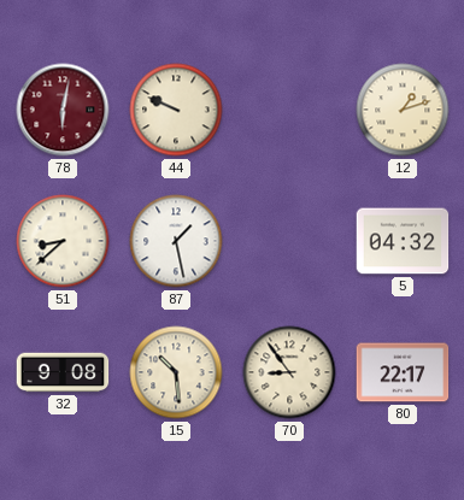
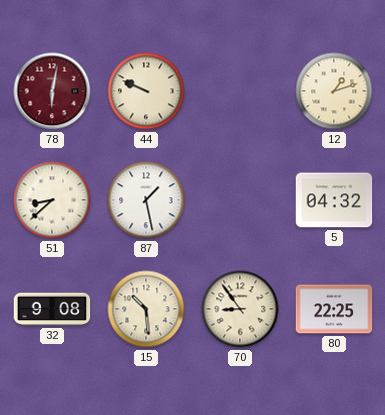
80: 22:17 -> 22:25 (334, 309)
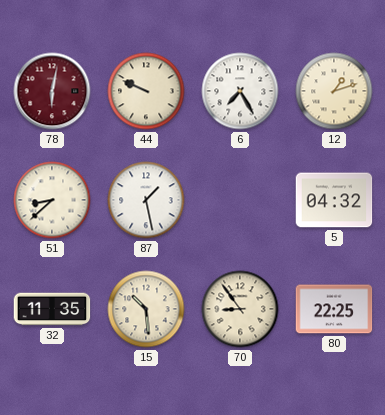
6: none -> 7:25 (240, 91)
32: 9:08 -> 11:35 (52, 309)
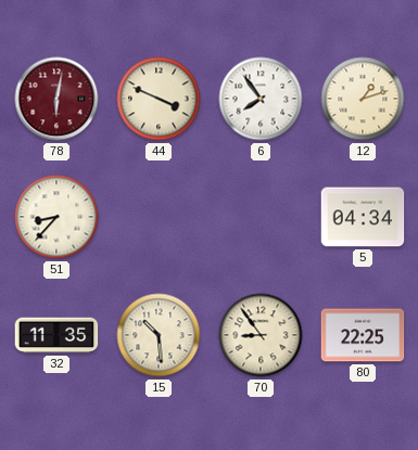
44: 9:49 -> 3:49 (159, 99)
6: 7:25 -> 7:54 (261, 99)
51: 8:38 -> 8:37 (56, 217)
87: 1:28 -> none (146, 200)
5: 04:32 -> 04:34 (363, 217)
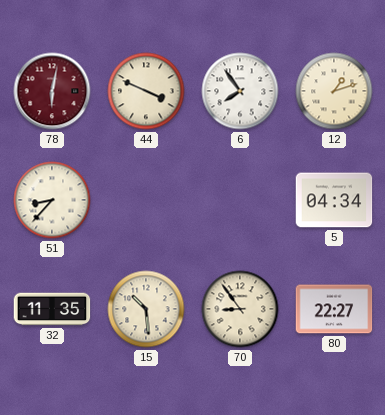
80: 22:25 -> 22:27 (334, 309)
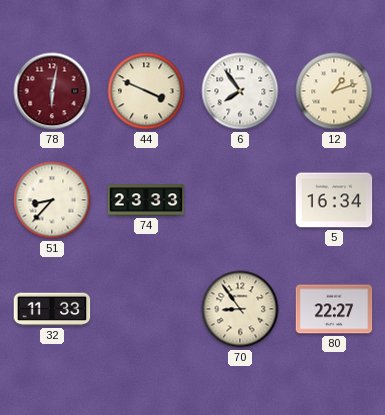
74: none -> 23:33 (146, 200)
5: 04:34 -> 16:34 (334, 200)
32: 11:35 -> 11:33 (52, 309)
15: 10:29 -> none (146, 309)
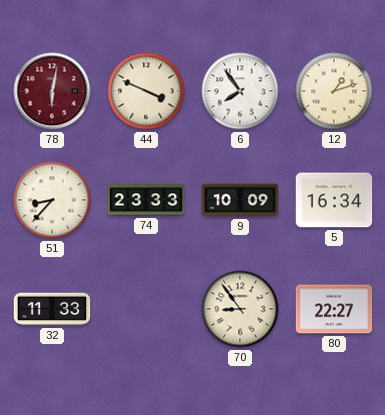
9: none -> 10:09 (240, 200)
